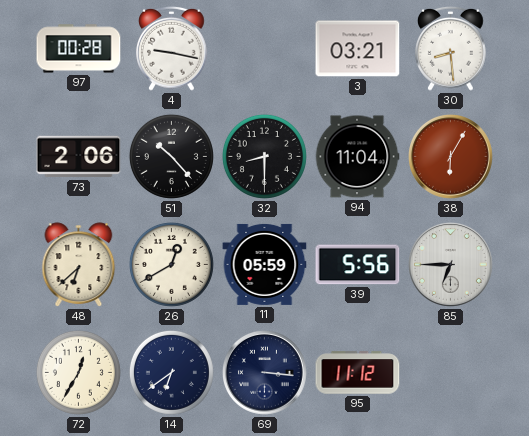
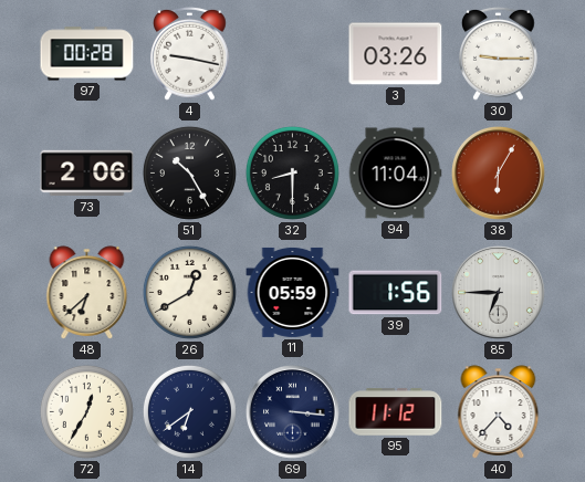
3: 03:21 -> 03:26 (396, 54)
30: 8:29 -> 9:15 (499, 53)
51: 10:23 -> 10:25 (189, 172)
39: 5:56 -> 1:56 (396, 293)
40: none -> 4:37 (499, 412)
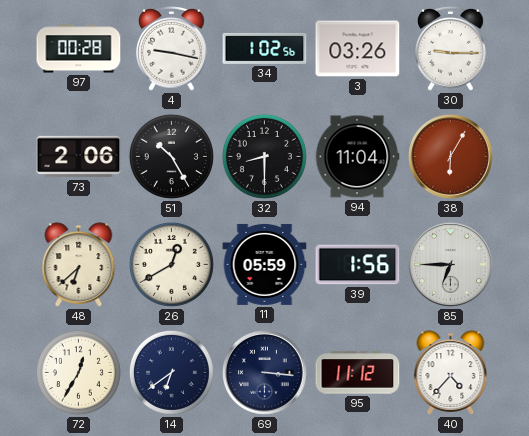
34: none -> 1:02 (265, 48)
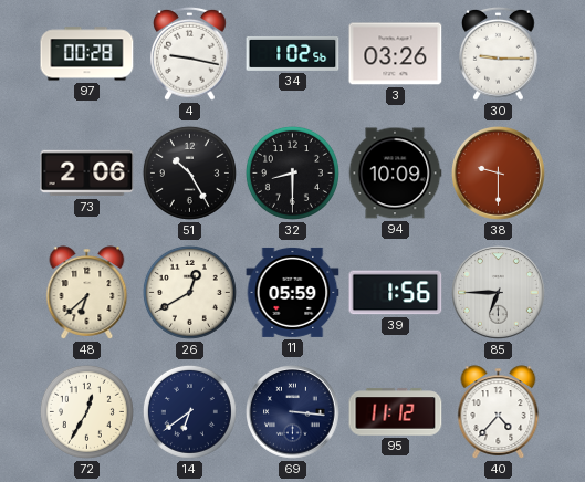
94: 11:04 -> 10:09 (395, 174)
38: 6:05 -> 9:30 (499, 174)
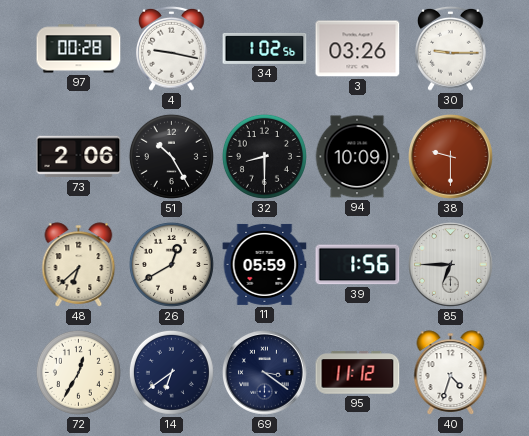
69: 3:16 -> 3:21 (265, 373)
40: 4:37 -> 4:33 (451, 373)
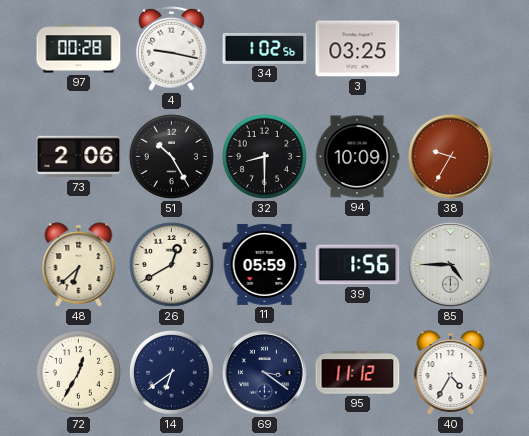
3: 03:26 -> 03:25 (358, 49)
30: 9:15 -> none (451, 48)
38: 9:30 -> 9:35 (451, 157)
85: 6:45 -> 4:45 (451, 265)
40: 4:33 -> 4:35 (451, 373)
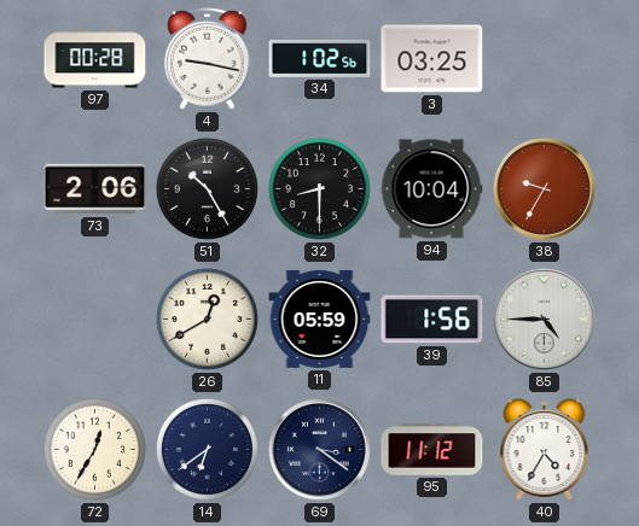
94: 10:09 -> 10:04 (431, 189)
48: 6:38 -> none (79, 265)
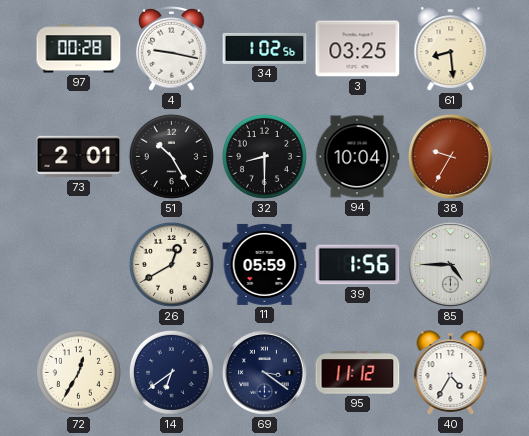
61: none -> 8:29 (451, 49)
73: 2:06 -> 2:01 (79, 157)
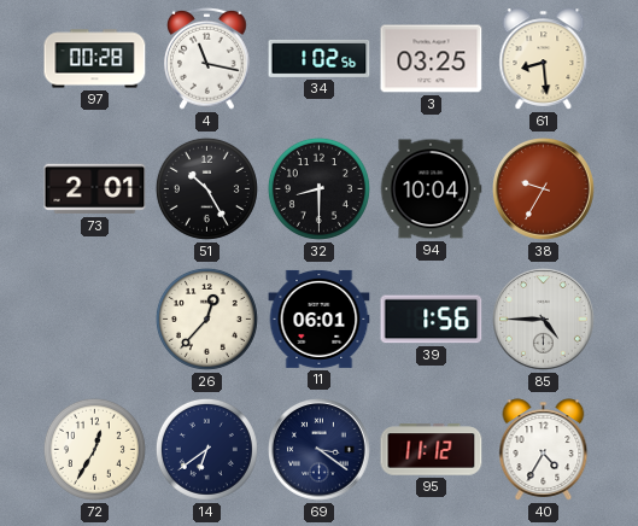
4: 9:17 -> 11:17 (207, 58)
26: 12:40 -> 12:37 (206, 318)
11: 05:59 -> 06:01 (320, 318)
